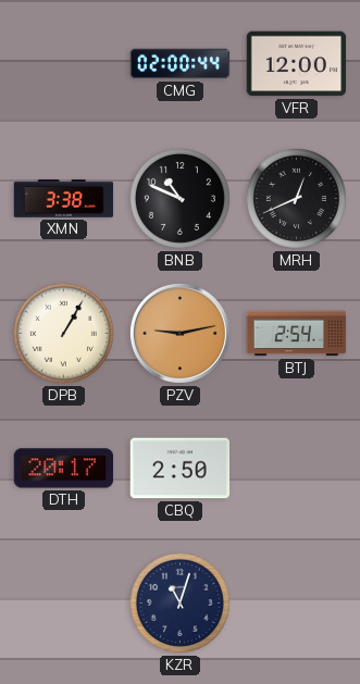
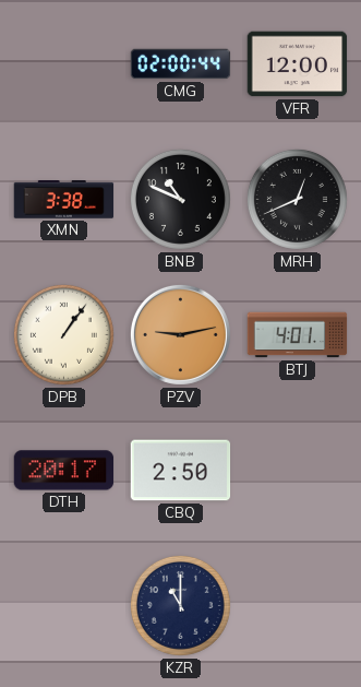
DPB: 1:05 -> 1:06 (63, 334)
BTJ: 2:54 -> 4:01 (298, 335)
KZR: 11:03 -> 11:00 (180, 605)
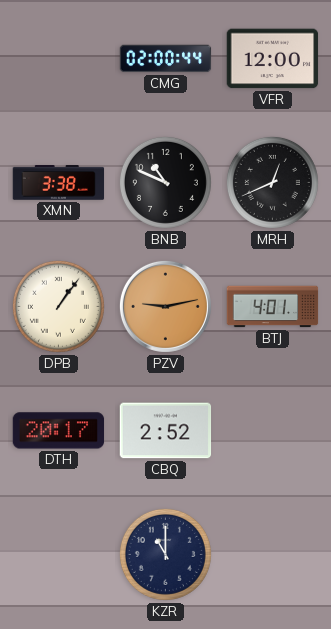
CBQ: 2:50 -> 2:52 (166, 431)
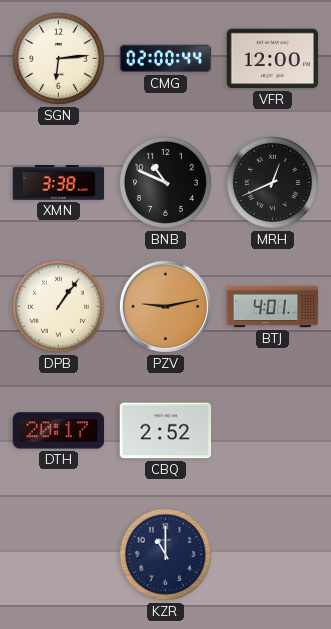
SGN: none -> 6:14 (58, 58)
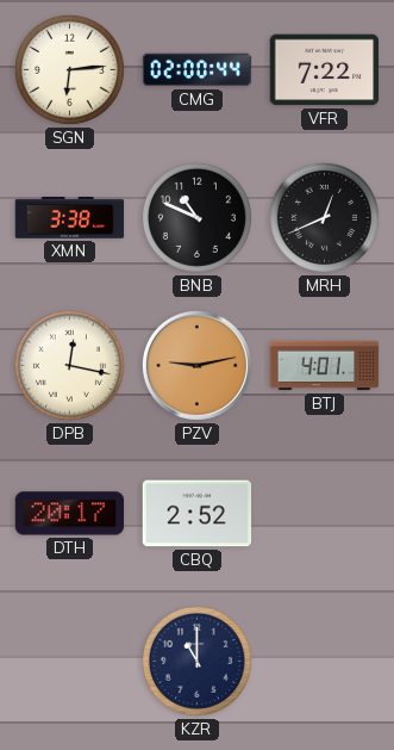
VFR: 12:00 -> 7:22 (325, 70)
DPB: 1:06 -> 12:17 (69, 365)
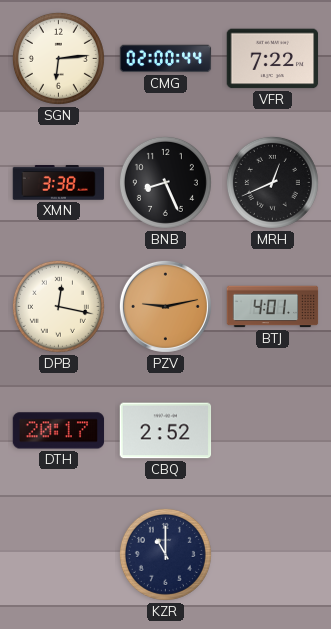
BNB: 10:49 -> 8:26 (165, 182)
